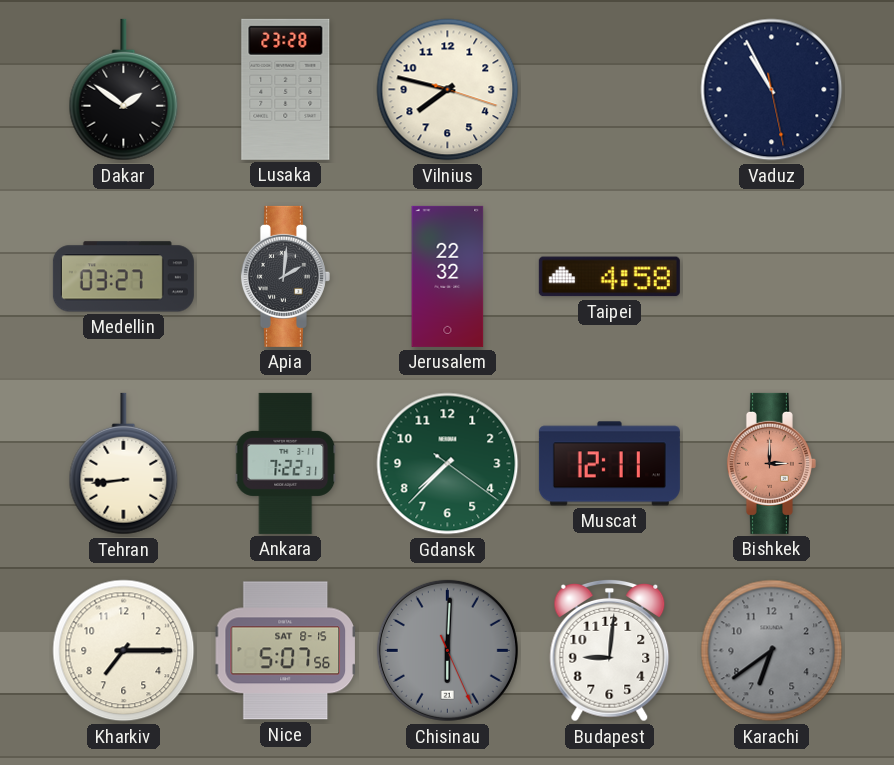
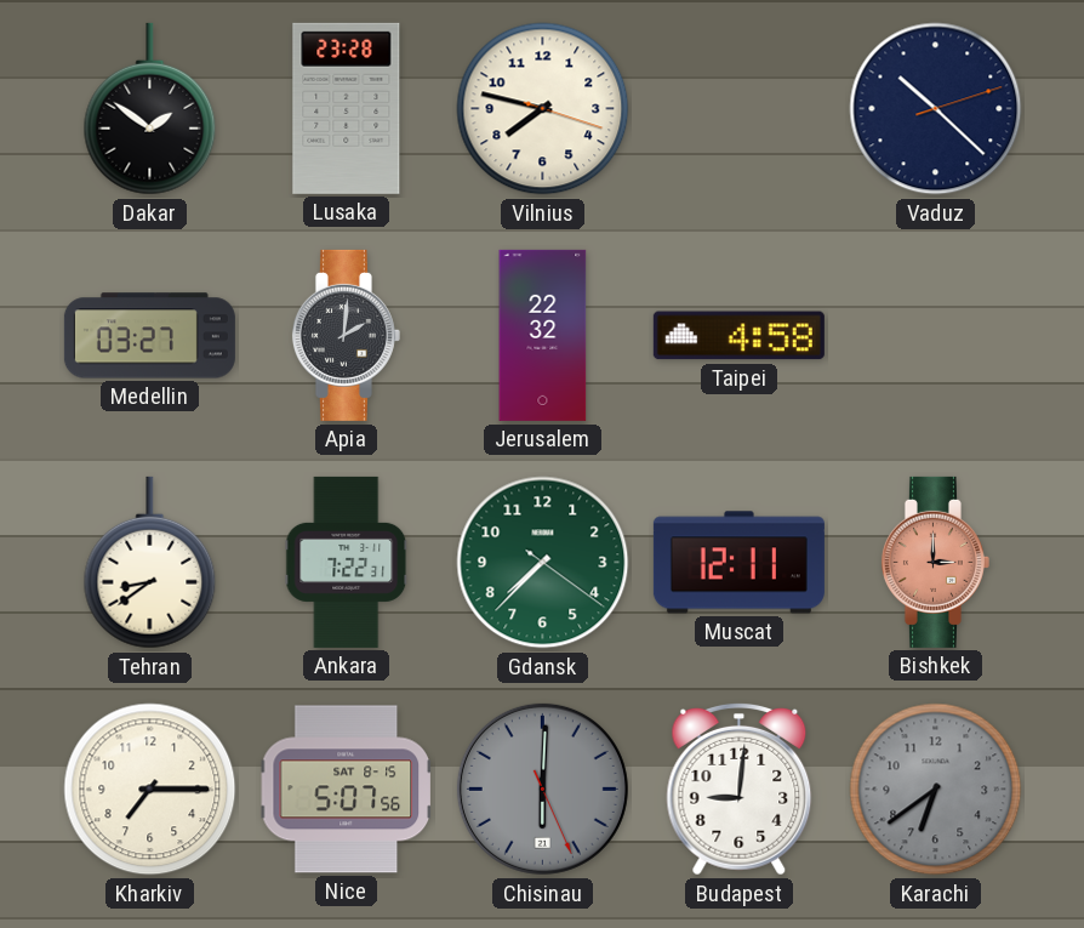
Vaduz: 10:55 -> 10:22 (936, 109)
Tehran: 8:44 -> 8:39 (150, 563)
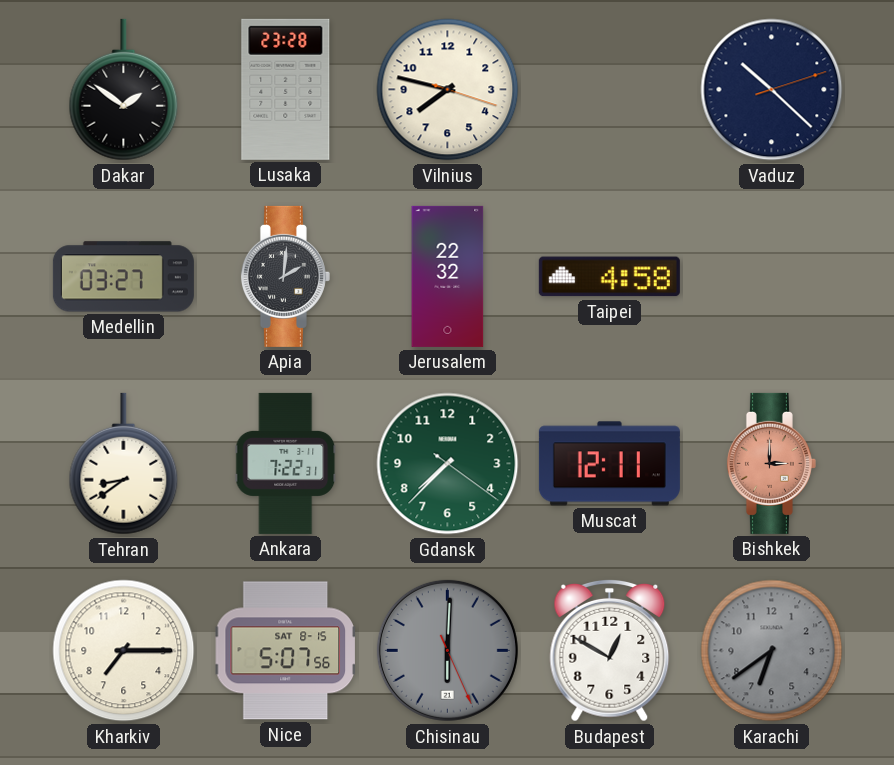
Budapest: 9:01 -> 12:50 (610, 650)
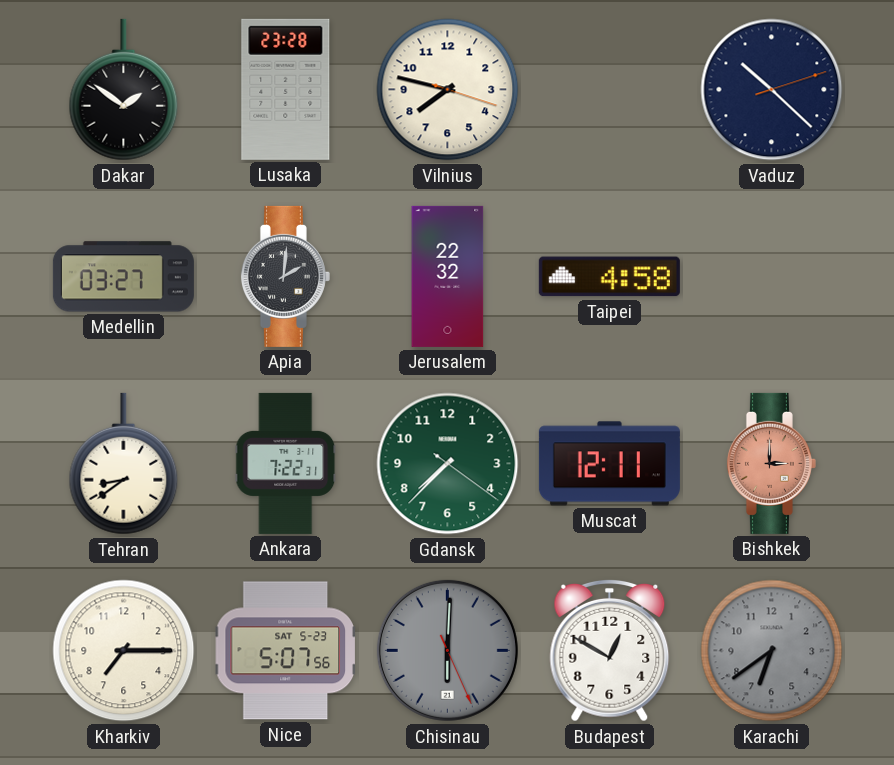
Nice date: SAT 8-15 -> SAT 5-23 (285, 651)
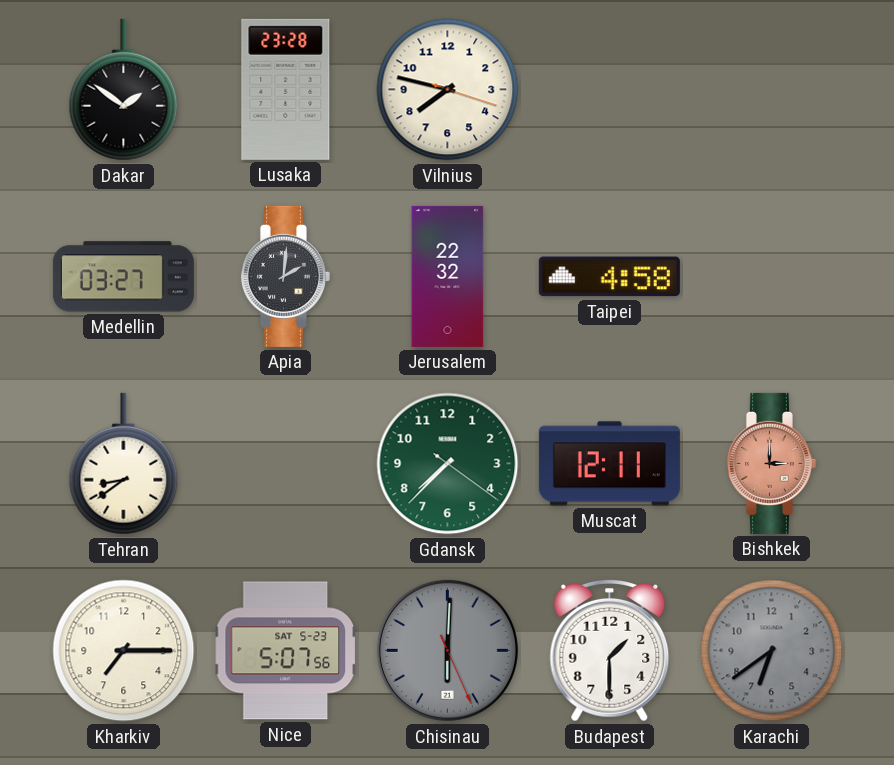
Vaduz: 10:22 -> none (772, 90)
Ankara: 7:22 -> none (286, 463)
Budapest: 12:50 -> 1:30 (610, 650)
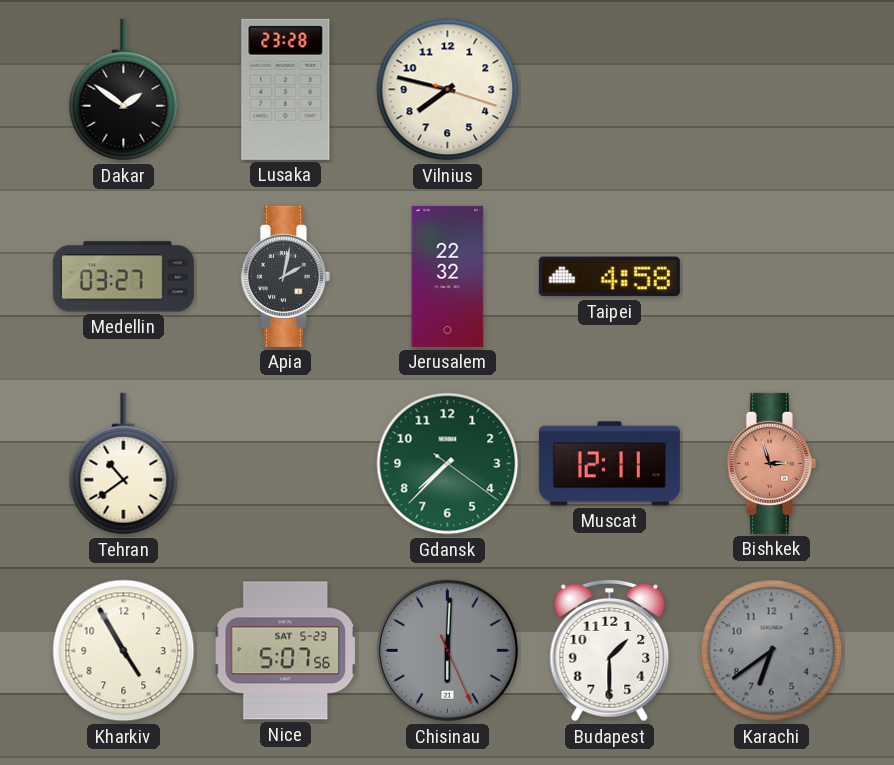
Apia: 2:01 -> 2:02 (285, 276)
Tehran: 8:39 -> 10:39 (124, 464)
Bishkek: 3:00 -> 2:57 (771, 463)
Kharkiv: 7:15 -> 4:55 (124, 651)
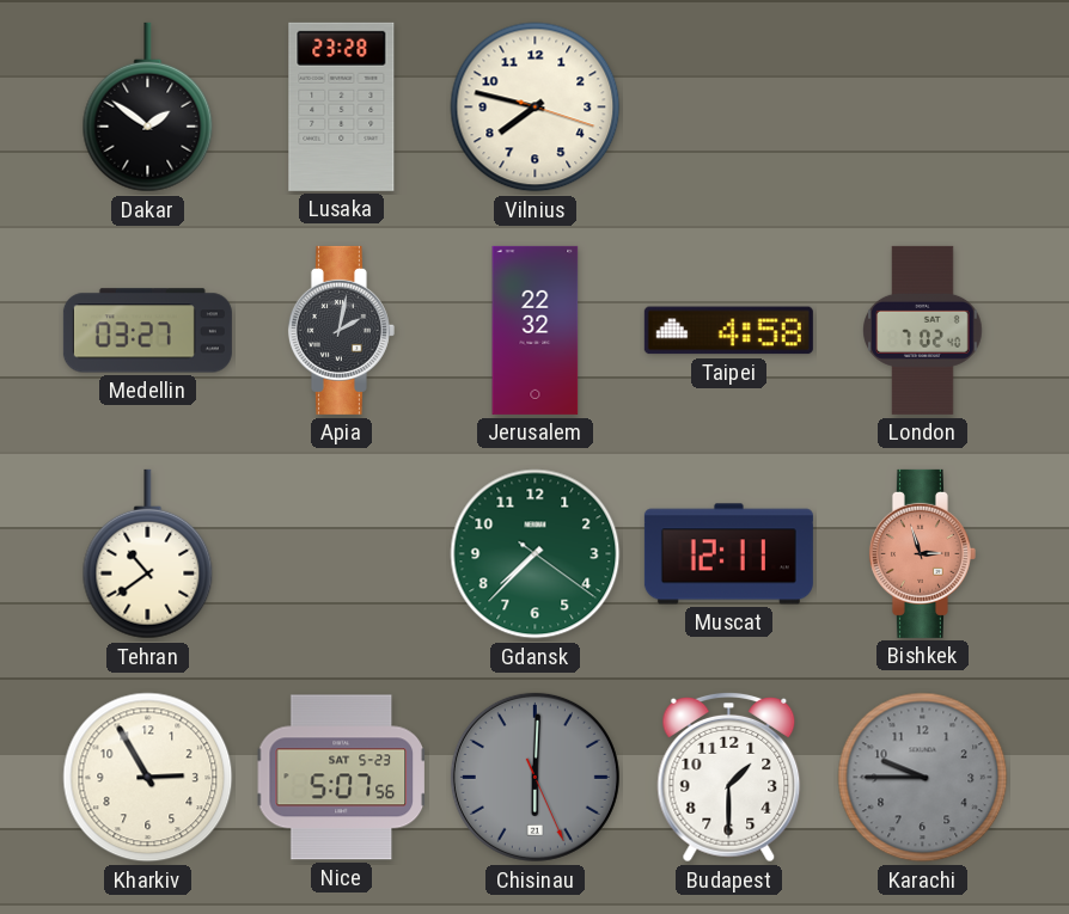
London: none -> 7:02 (923, 330)
Kharkiv: 4:55 -> 2:55 (148, 778)
Karachi: 6:39 -> 9:45 (923, 778)
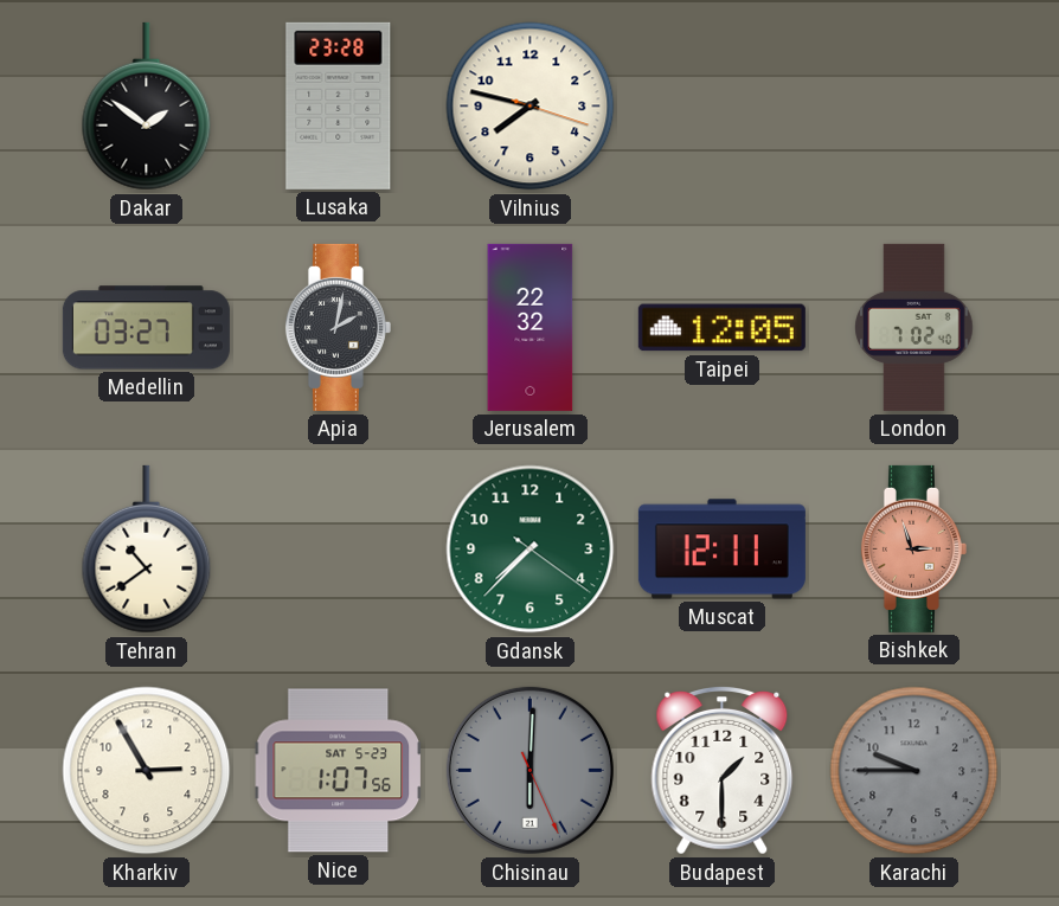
Taipei: 4:58 -> 12:05 (721, 328)
Nice: 5:07 -> 1:07 (338, 771)
